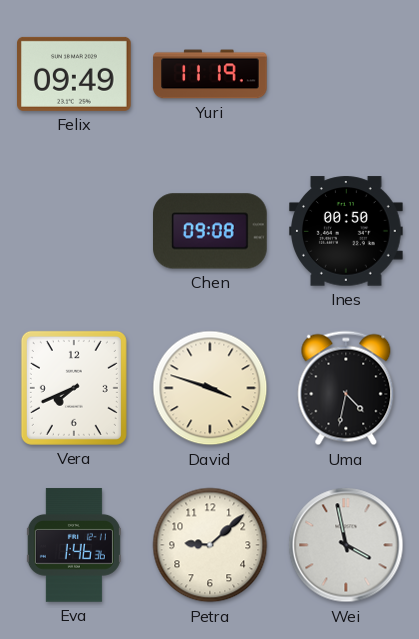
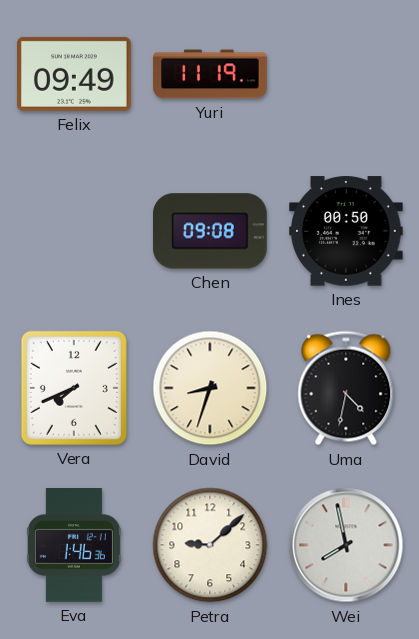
David: 3:48 -> 8:33 (210, 388)
Wei: 3:58 -> 7:58 (346, 545)
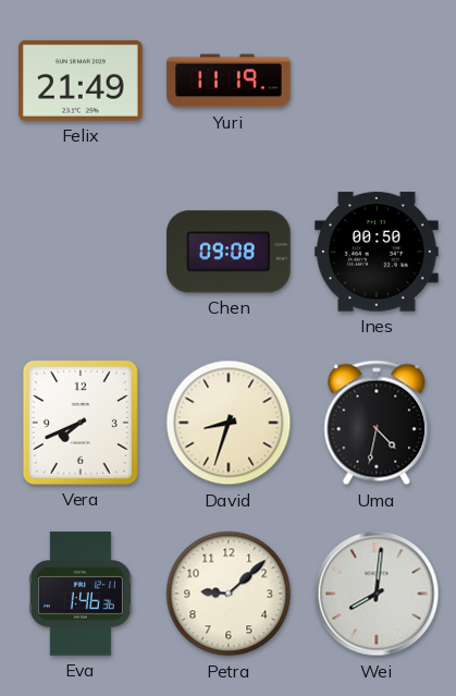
Felix: 09:49 -> 21:49 (81, 81)
Wei: 7:58 -> 8:01 (377, 594)
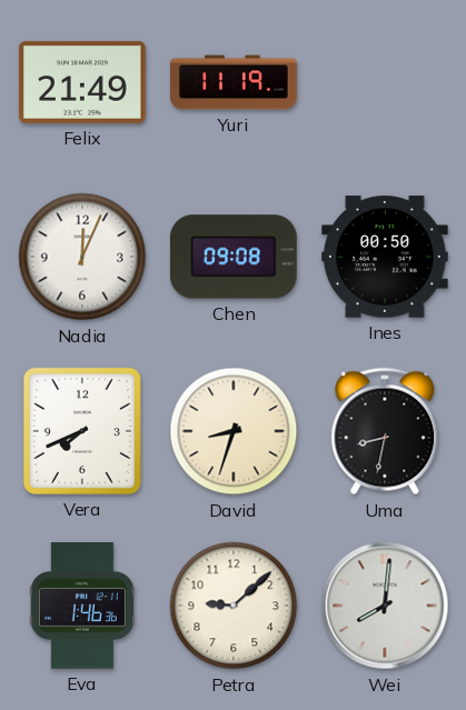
Nadia: none -> 12:04 (82, 257)
Uma: 4:32 -> 8:32 (385, 431)
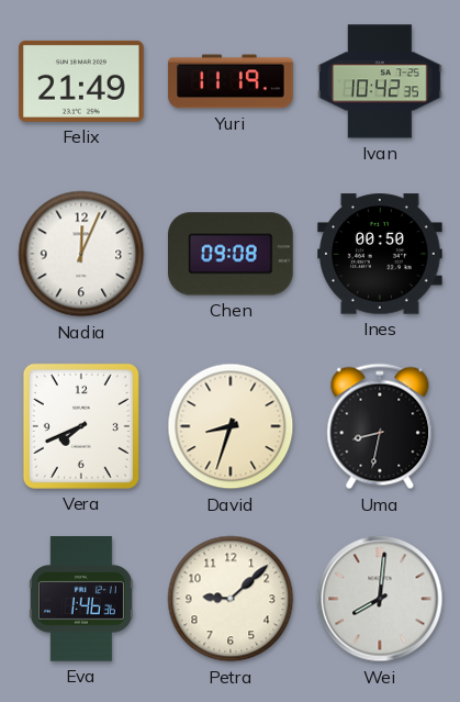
Ivan: none -> 10:42 (380, 81)
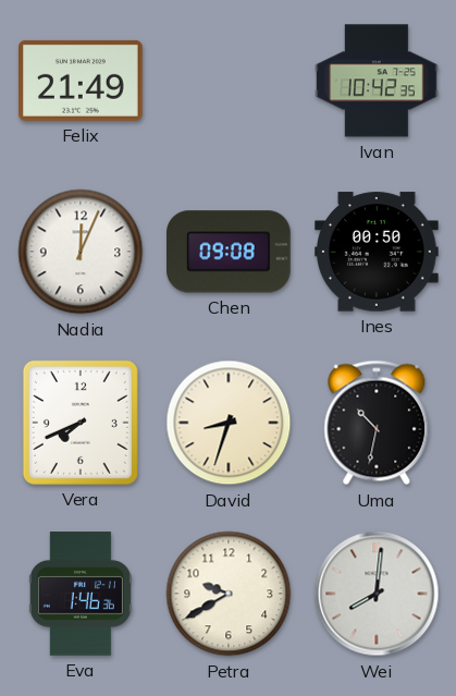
Yuri: 11:19 -> none (231, 81)
Uma: 8:32 -> 10:32 (377, 423)
Petra: 9:08 -> 9:40 (229, 594)
